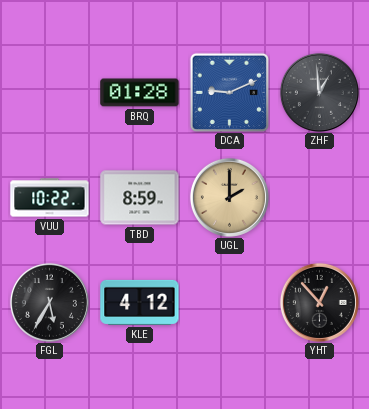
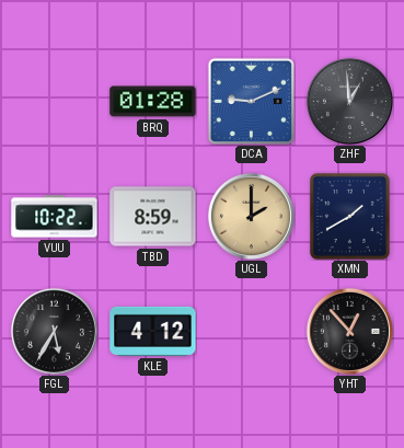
XMN: none -> 1:40 (349, 216)
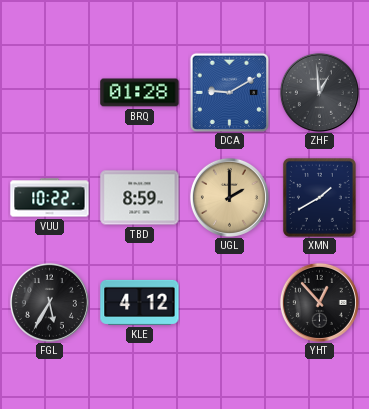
DCA: 9:11 -> 9:10 (229, 92)
